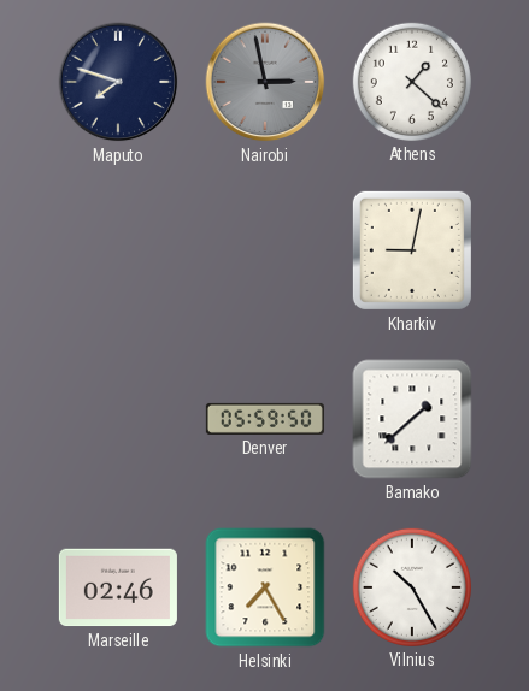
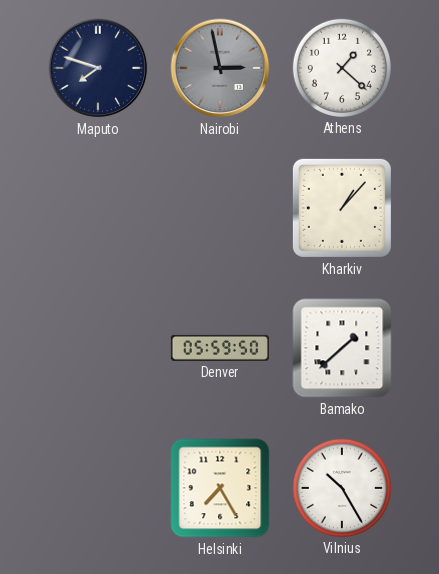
Kharkiv: 9:02 -> 1:07 (342, 208)
Marseille: 02:46 -> none (118, 587)
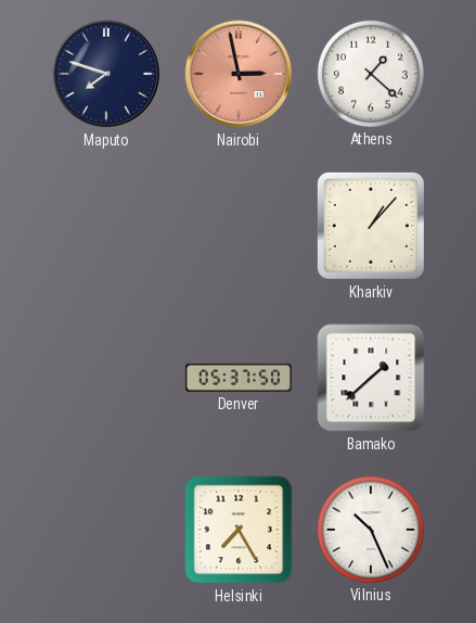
Nairobi dial: grey -> salmon (239, 74)
Denver: 05:59 -> 05:37 (239, 378)
Vilnius: 10:25 -> 10:26 (371, 530)
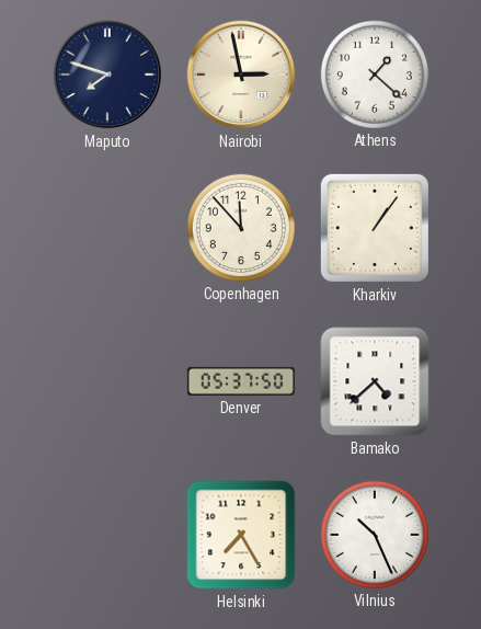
Nairobi dial: salmon -> cream (241, 75)
Copenhagen: none -> 11:53 (241, 228)
Kharkiv: 1:07 -> 1:06 (375, 228)
Bamako: 1:38 -> 4:38 (375, 381)
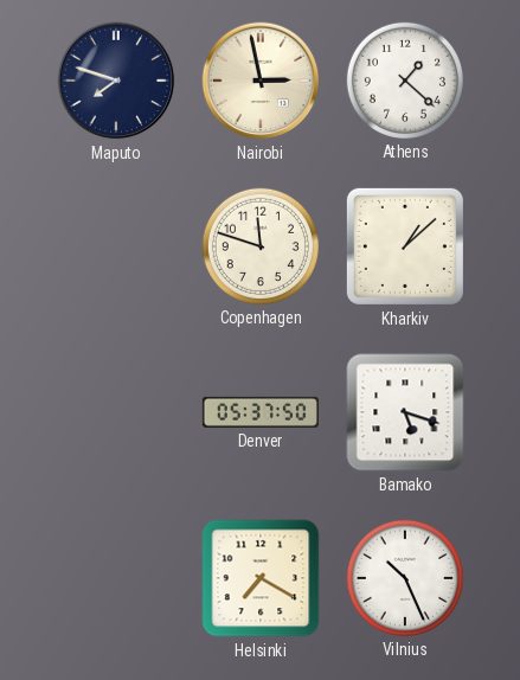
Copenhagen: 11:53 -> 11:48 (261, 246)
Kharkiv: 1:06 -> 1:08 (405, 246)
Bamako: 4:38 -> 5:18 (405, 412)
Helsinki: 7:25 -> 7:20 (261, 578)
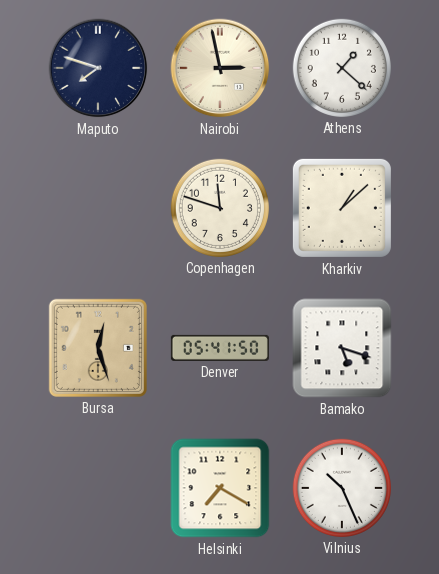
Bursa: none -> 12:27 (98, 348)
Denver: 05:37 -> 05:41 (220, 348)
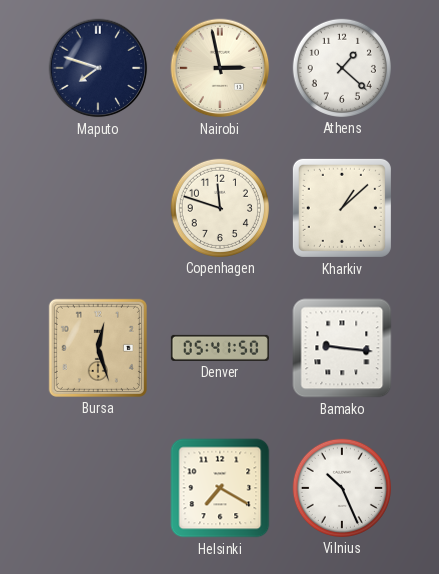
Bamako: 5:18 -> 9:16 (342, 348)
